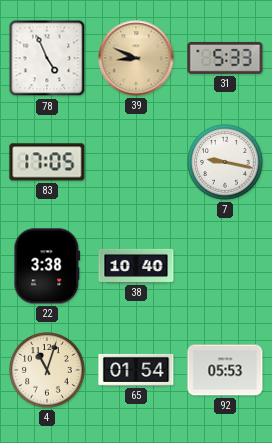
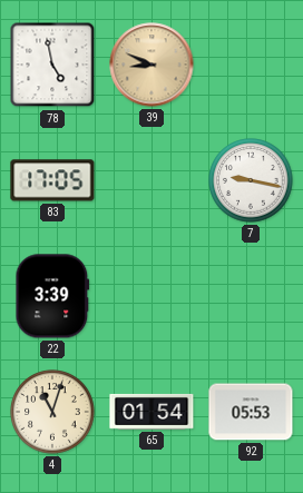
78: 4:56 -> 4:58 (52, 65)
31: 5:33 -> none (225, 58)
22: 3:38 -> 3:39 (52, 296)
38: 10:40 -> none (136, 266)
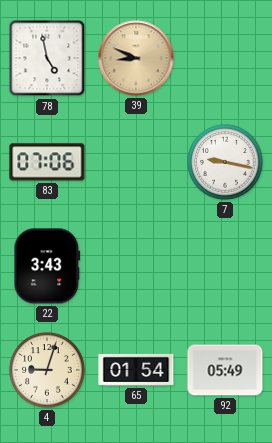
83: 17:05 -> 07:06 (47, 162)
22: 3:39 -> 3:43 (47, 266)
4: 11:03 -> 9:03 (47, 370)
92: 05:53 -> 05:49 (225, 370)
